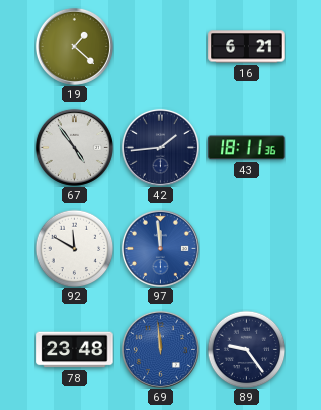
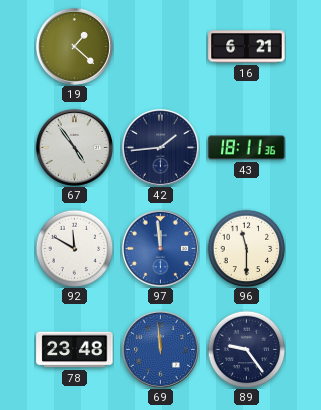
96: none -> 11:30 (246, 248)
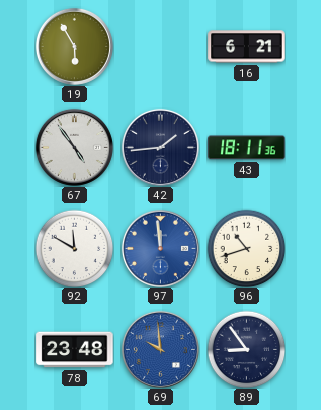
19: 1:22 -> 5:55 (74, 46)
96: 11:30 -> 10:42 (246, 248)
69: 11:59 -> 9:59 (160, 349)
89: 9:24 -> 8:54 (246, 349)
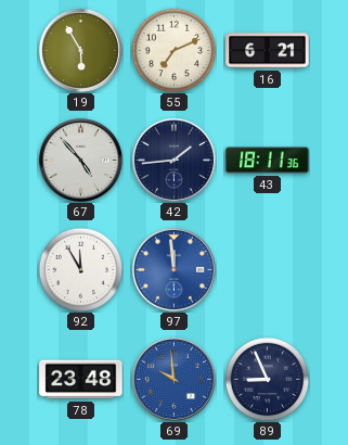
55: none -> 7:11 (173, 50)
67: 4:54 -> 4:53 (80, 160)
92: 11:50 -> 11:55 (80, 269)
96: 10:42 -> none (246, 248)
89: 8:54 -> 8:56 (267, 379)
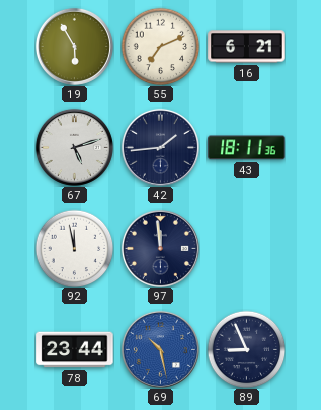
67: 4:53 -> 5:12 (74, 147)
92: 11:55 -> 11:58 (74, 248)
97 dial: blue -> navy (160, 248)
78: 23:48 -> 23:44 (75, 350)
69: 9:59 -> 10:28 (160, 349)
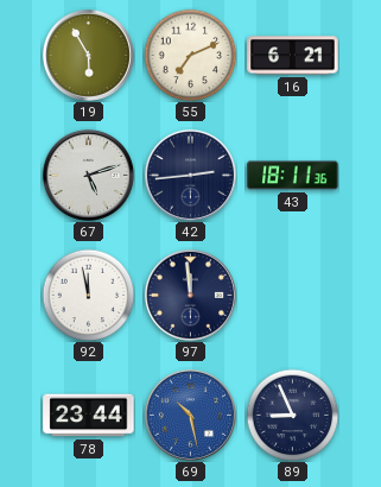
42: 1:44 -> 2:44 (190, 175)
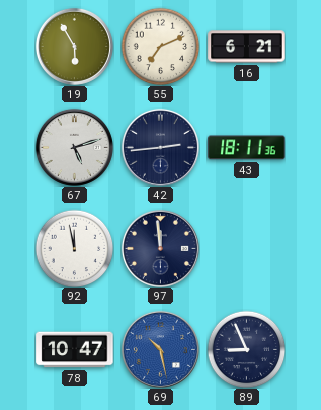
78: 23:44 -> 10:47 (75, 350)
